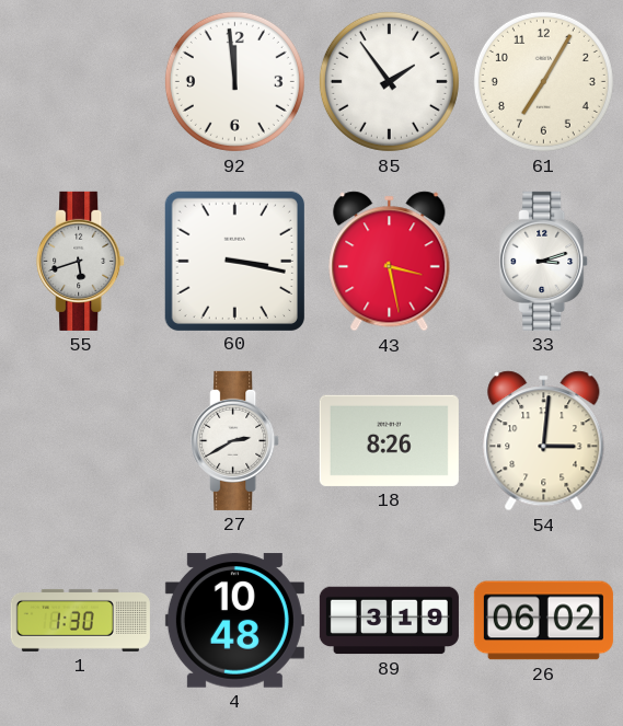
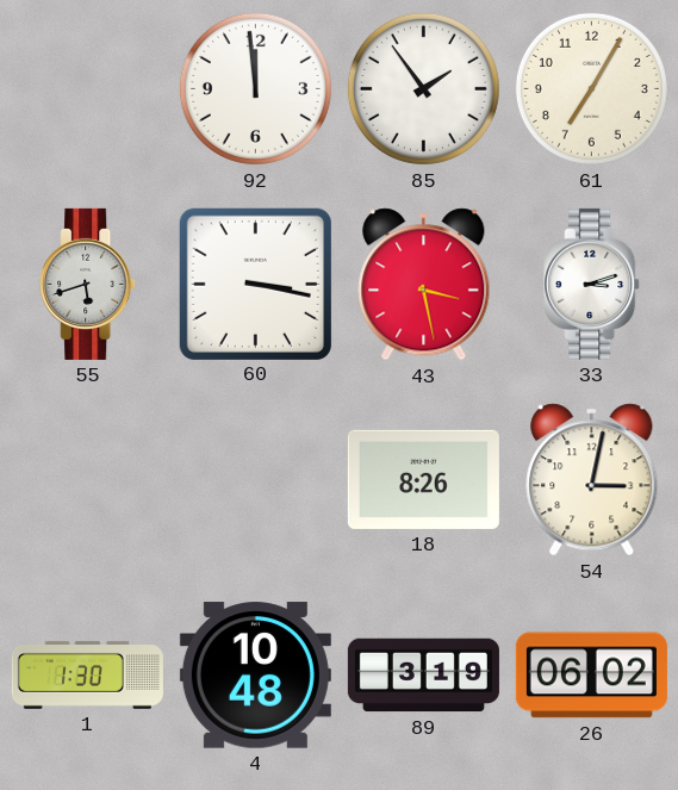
27: 2:40 -> none (235, 440)
54: 3:01 -> 3:02 (592, 480)
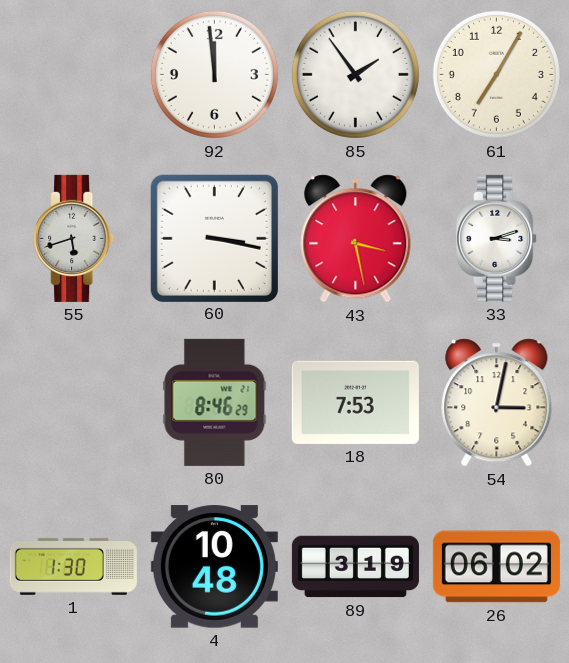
80: none -> 8:46 (215, 402)
18: 8:26 -> 7:53 (355, 402)
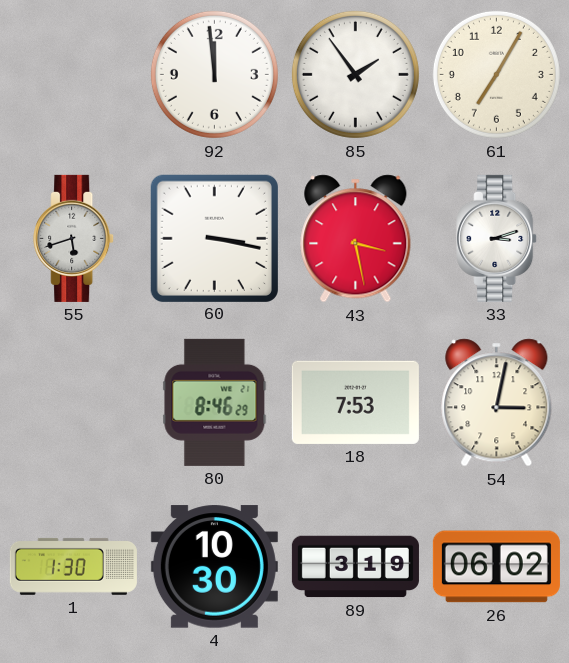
4: 10:48 -> 10:30 (214, 567)
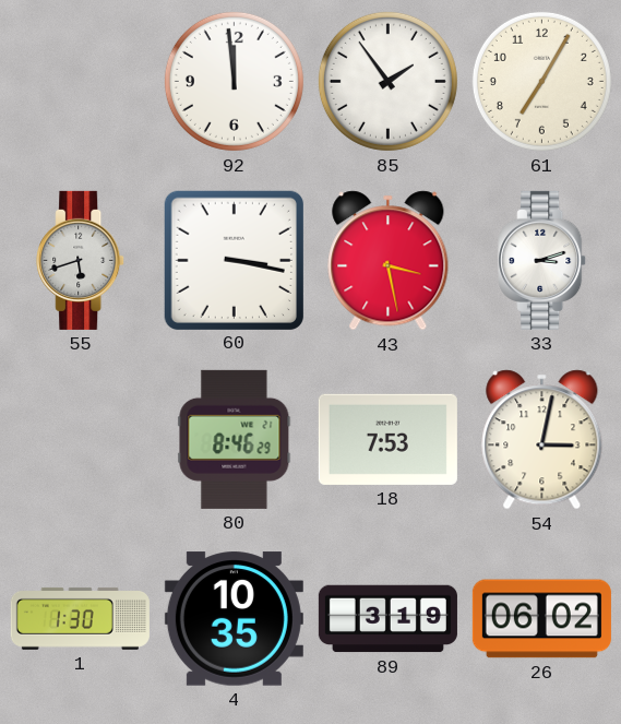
4: 10:30 -> 10:35 (234, 619)
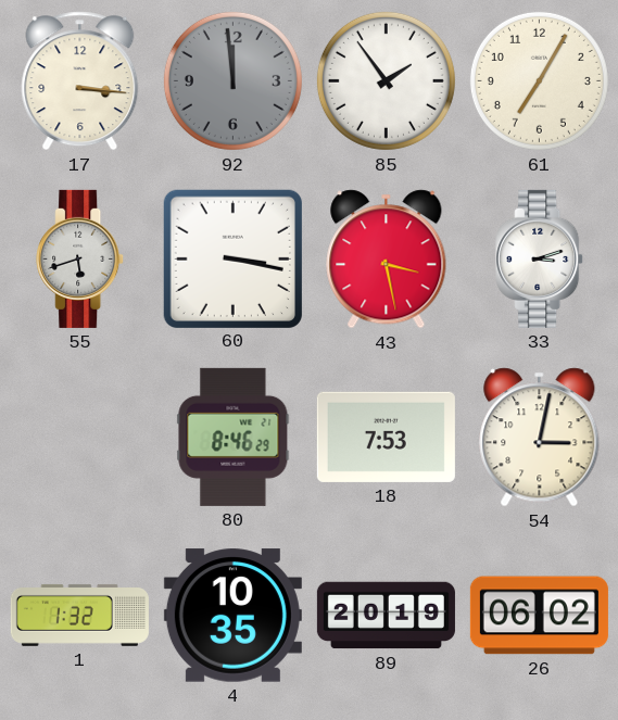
17: none -> 3:16 (80, 81)
92 dial: white -> grey (232, 80)
1: 1:30 -> 1:32 (79, 615)
89: 3:19 -> 20:19 (386, 616)
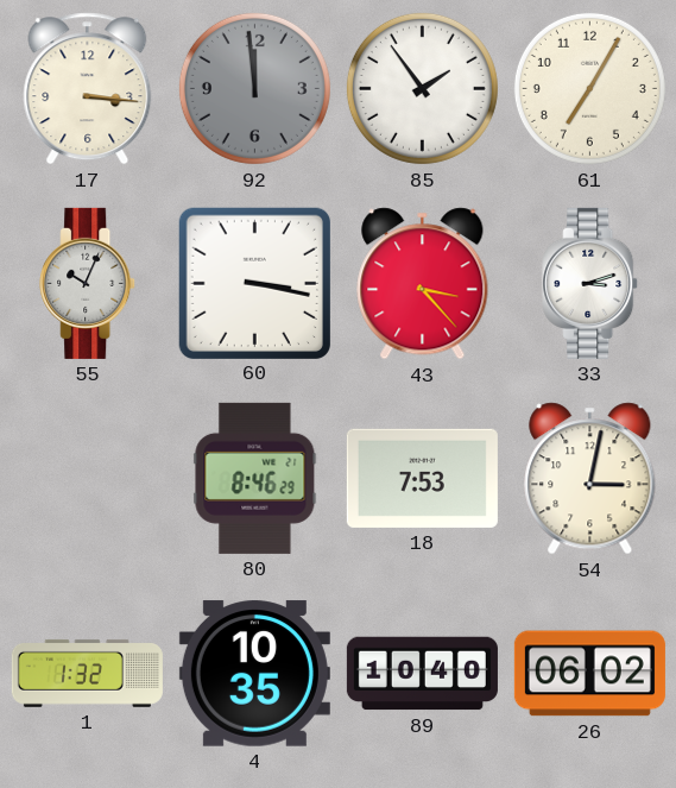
55: 5:42 -> 10:04 (88, 283)
43: 3:28 -> 3:23 (423, 284)
89: 20:19 -> 10:40 (422, 674)
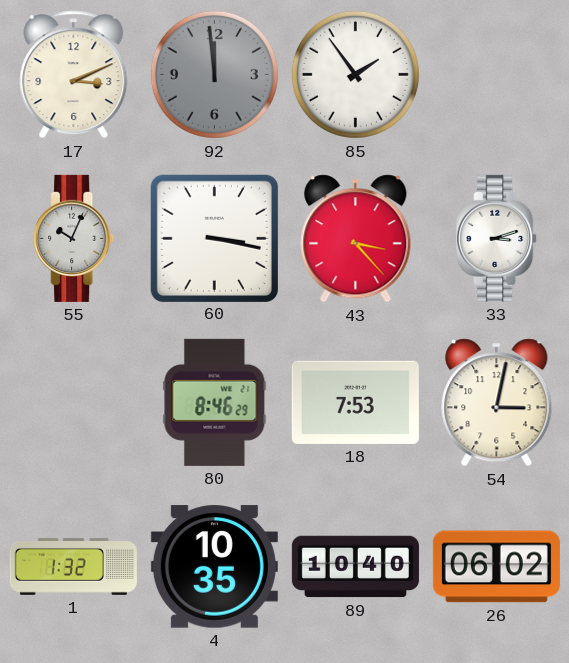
17: 3:16 -> 3:11 (74, 75)
61: 7:05 -> none (589, 88)
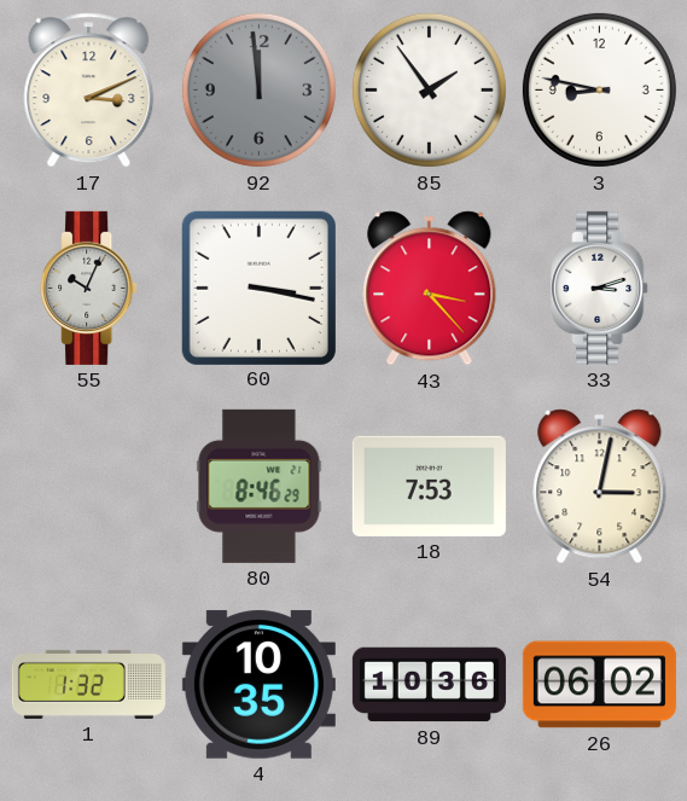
3: none -> 8:47 (599, 89)
89: 10:40 -> 10:36 (429, 685)
